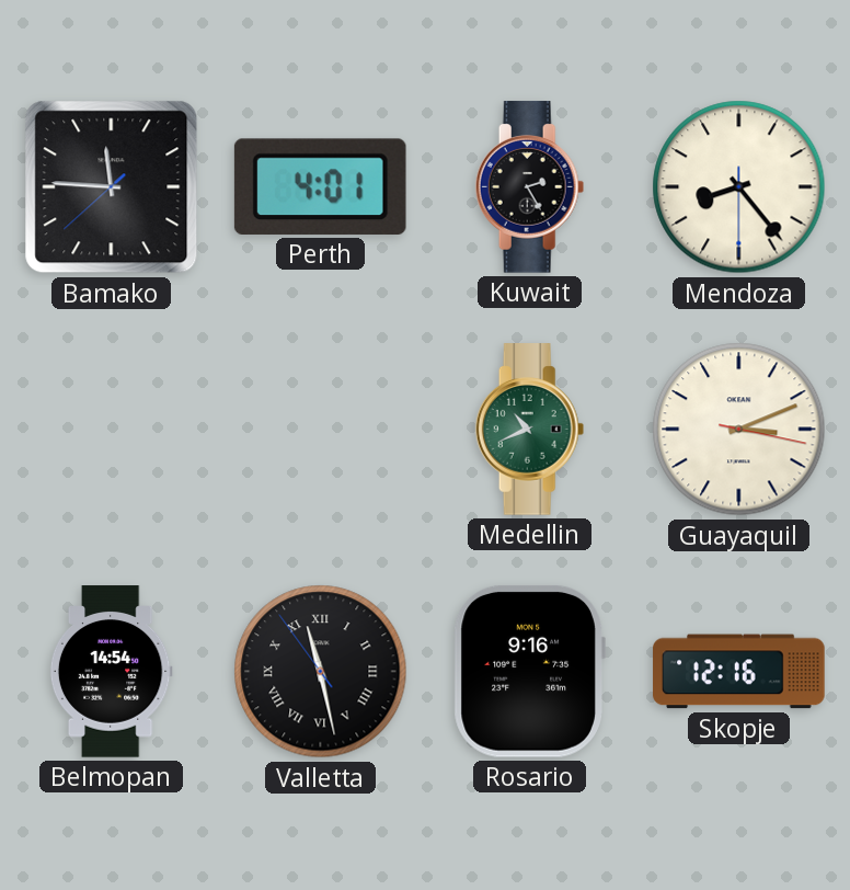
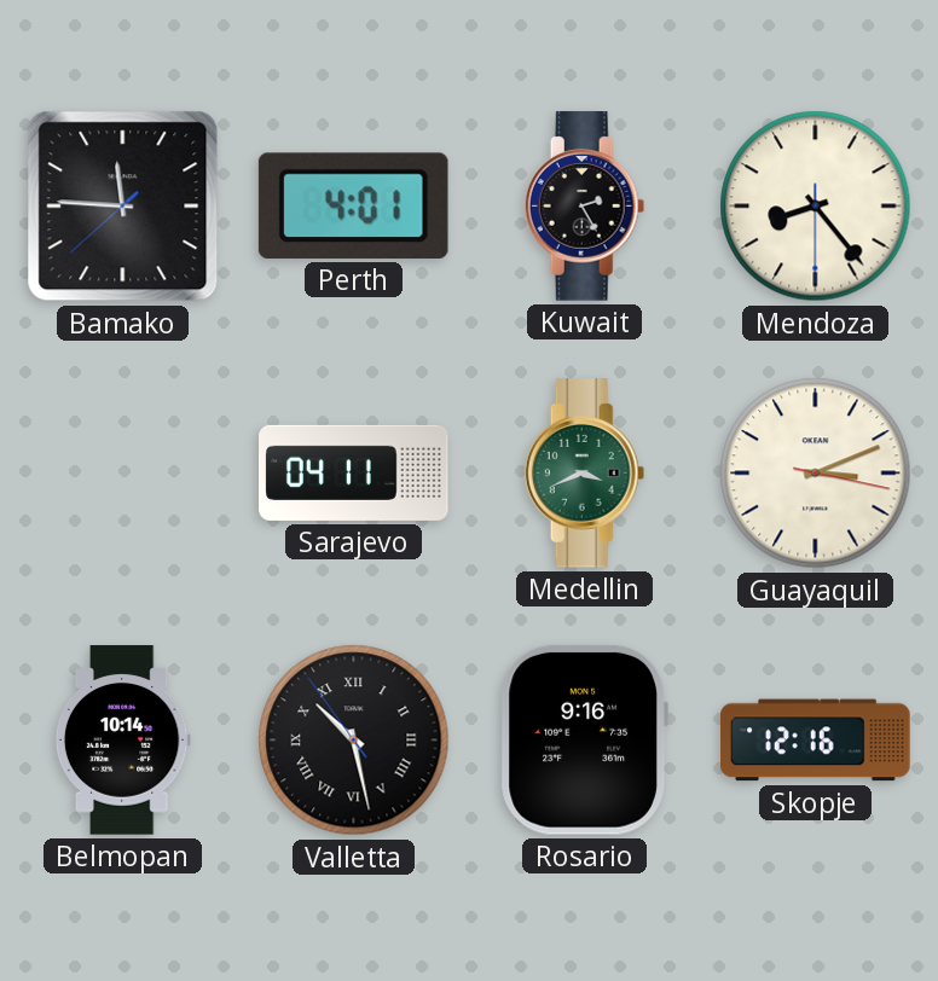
Sarajevo: none -> 04:11 (354, 472)
Medellin: 10:41 -> 3:41 (585, 474)
Belmopan: 14:54 -> 10:14 (122, 741)
Valletta: 11:27 -> 10:27 (354, 741)
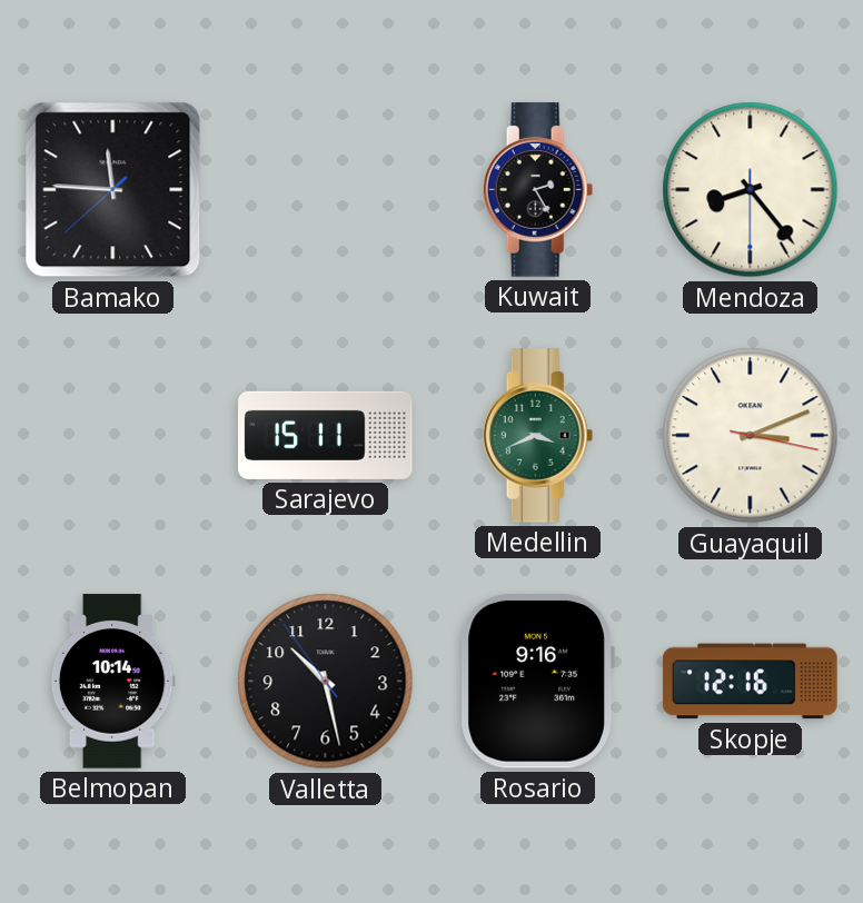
Perth: 4:01 -> none (353, 205)
Sarajevo: 04:11 -> 15:11 (326, 435)
Valletta numerals: Roman -> Arabic (326, 682)
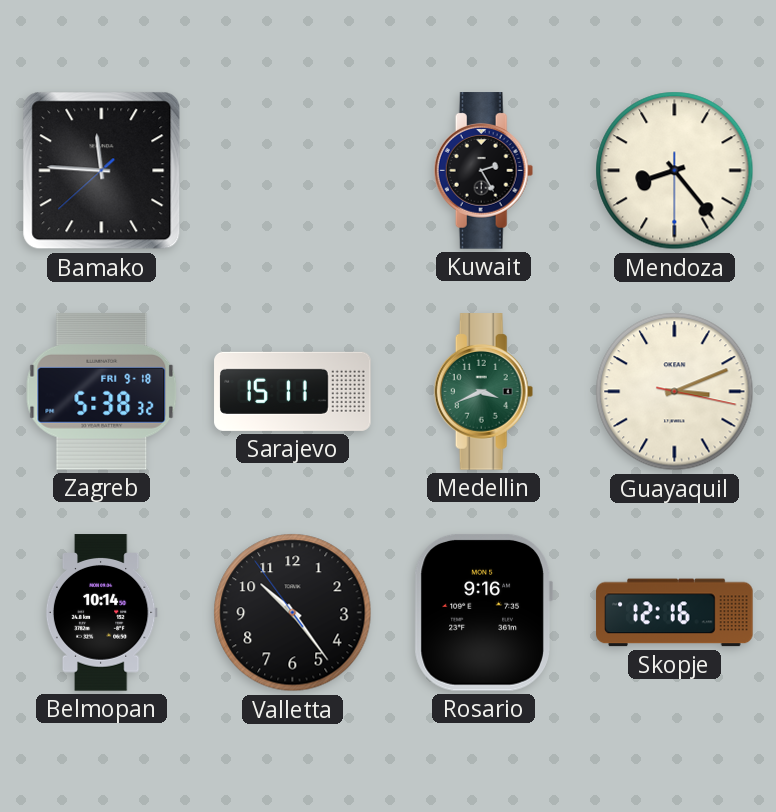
Zagreb: none -> 5:38 (102, 391)
Valletta: 10:27 -> 10:23 (293, 613)
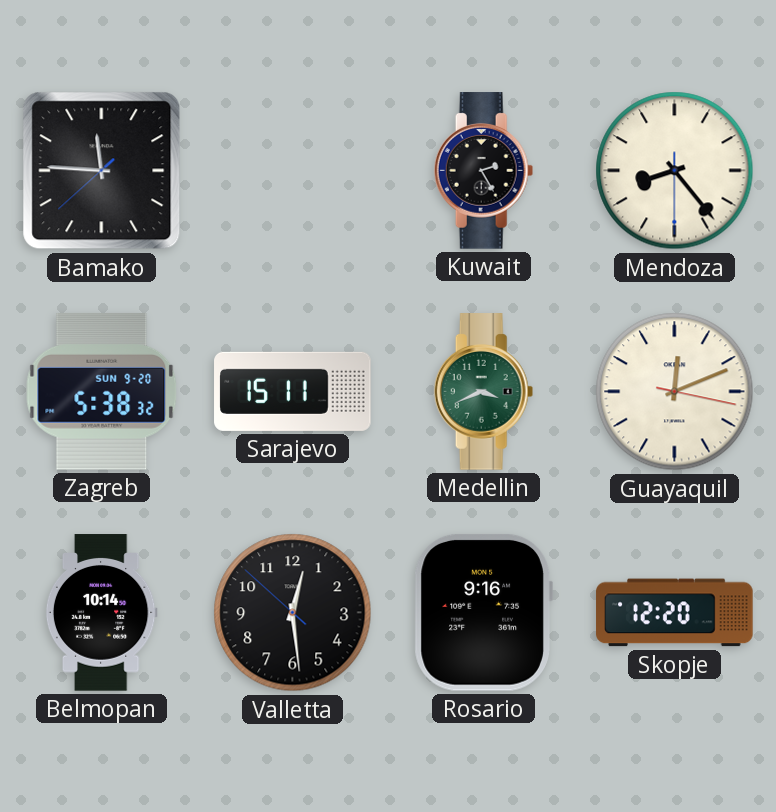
Zagreb date: FRI 9-18 -> SUN 9-20 (102, 391)
Guayaquil: 3:11 -> 12:11 (675, 392)
Valletta: 10:23 -> 12:28 (293, 613)
Skopje: 12:16 -> 12:20 (675, 613)
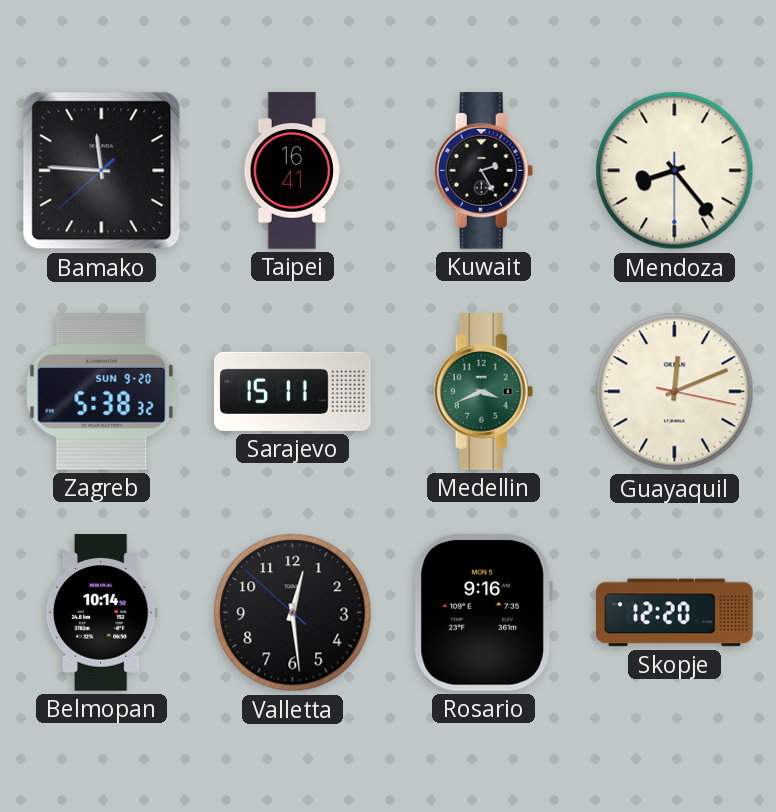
Taipei: none -> 16:41 (292, 171)
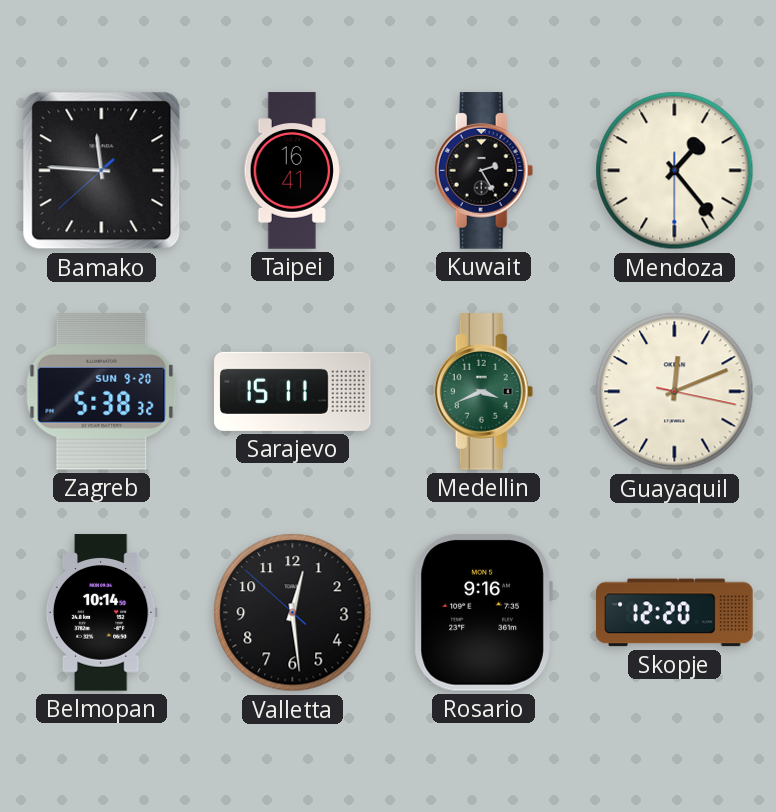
Mendoza: 8:23 -> 1:23 (675, 171)
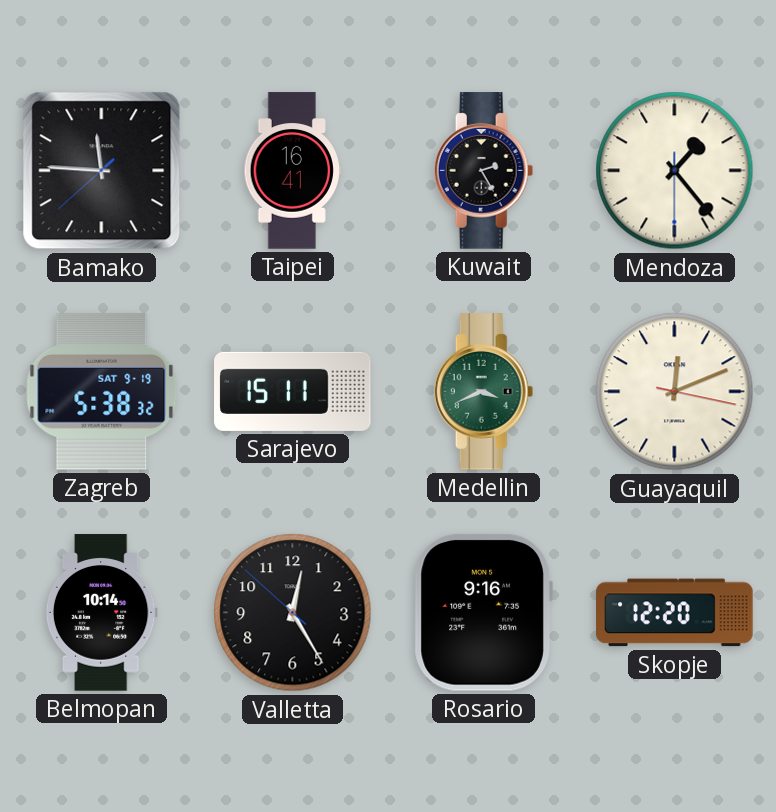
Zagreb date: SUN 9-20 -> SAT 9-19 (102, 391)
Valletta: 12:28 -> 12:24 (293, 613)
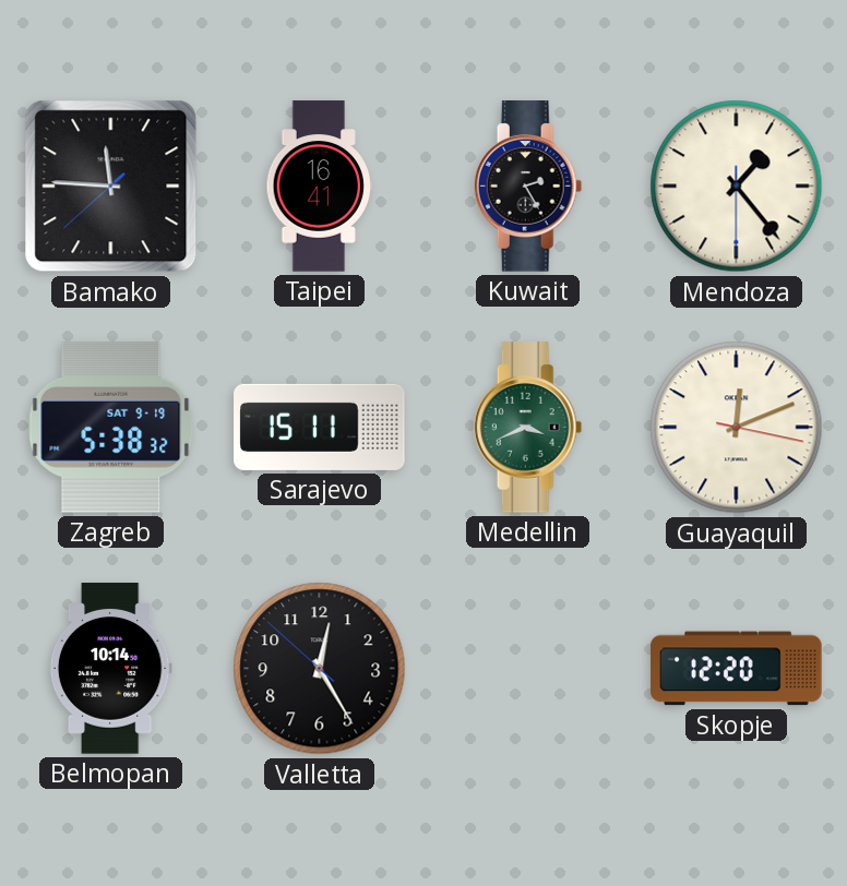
Rosario: 9:16 -> none (483, 612)
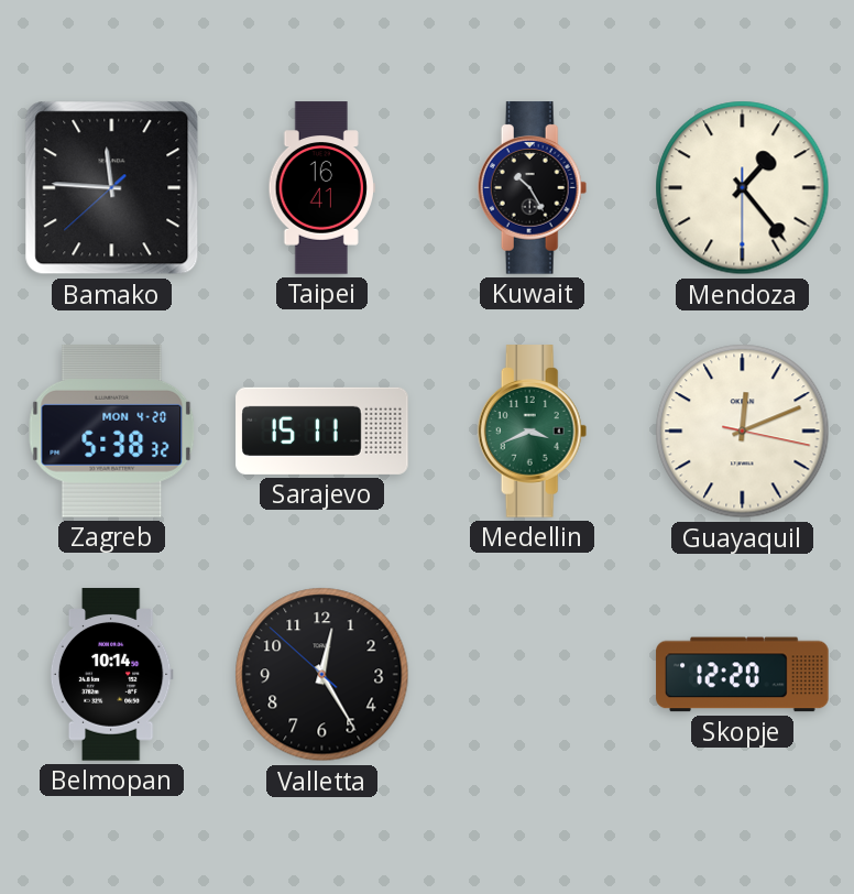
Kuwait: 2:25 -> 10:25 (533, 188)
Zagreb date: SAT 9-19 -> MON 4-20 (112, 430)
